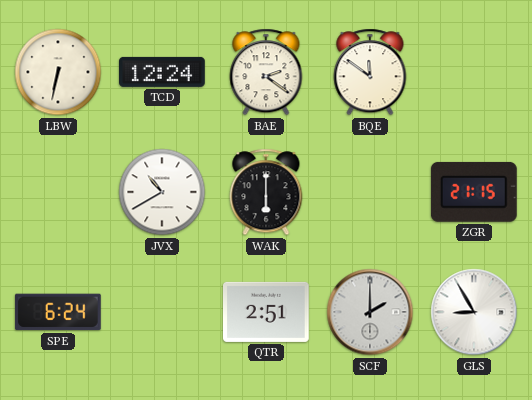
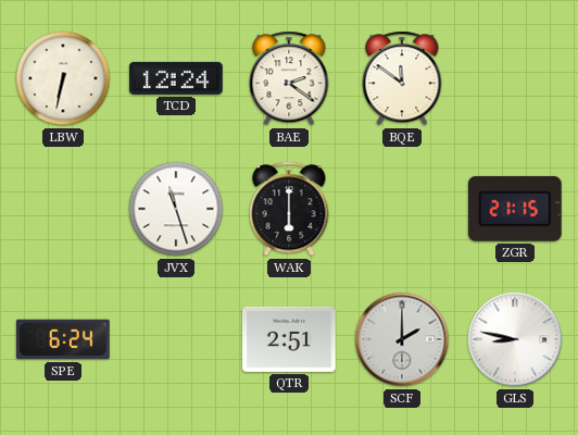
JVX: 10:40 -> 11:27 (176, 209)
GLS: 8:55 -> 8:47 (515, 339)
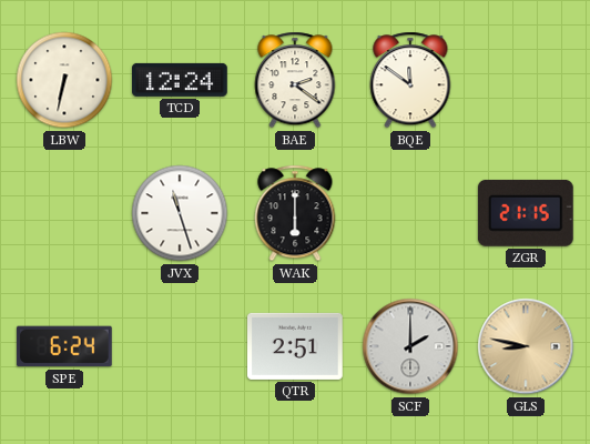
GLS dial: white -> champagne (526, 346)
